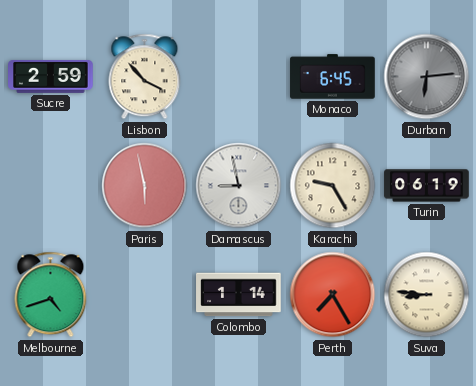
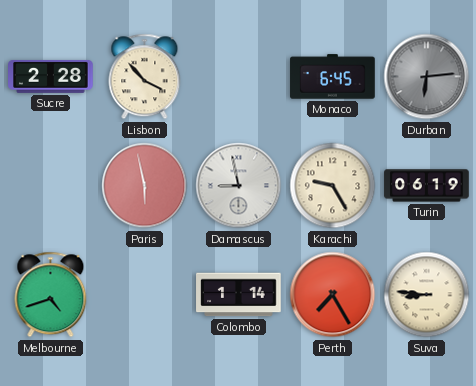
Sucre: 2:59 -> 2:28 (51, 76)
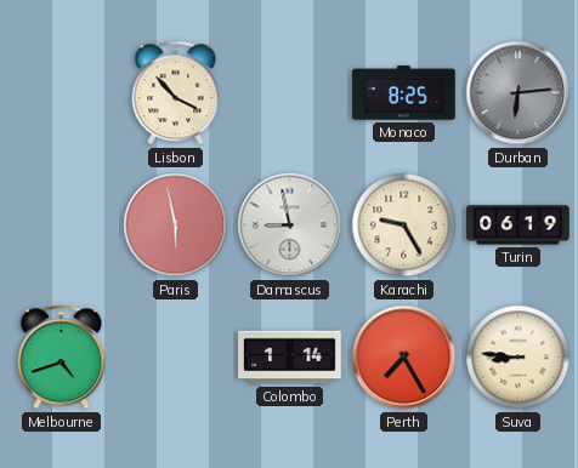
Sucre: 2:28 -> none (51, 76)
Monaco: 6:45 -> 8:25 (404, 93)
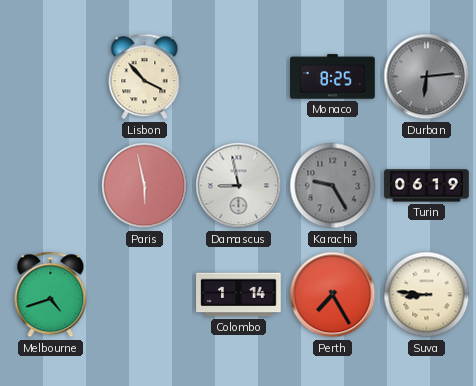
Karachi dial: cream -> grey (333, 186)
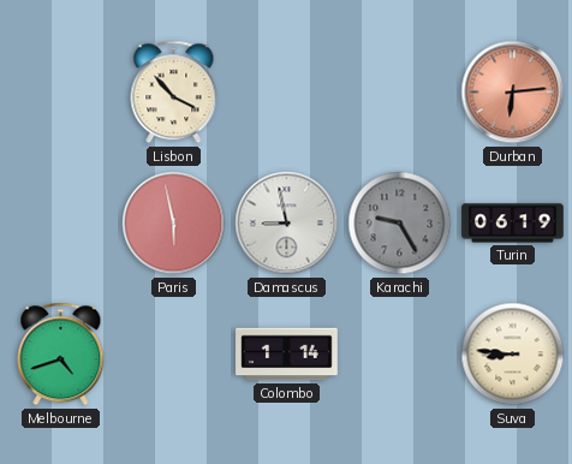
Monaco: 8:25 -> none (333, 77)
Durban dial: grey -> salmon (513, 93)
Perth: 7:25 -> none (333, 295)
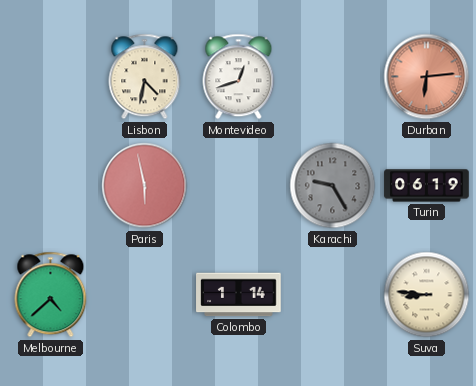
Lisbon: 3:53 -> 4:32 (145, 77)
Montevideo: none -> 12:42 (239, 77)
Damascus: 8:58 -> none (287, 224)
Melbourne: 4:42 -> 4:38 (51, 295)
